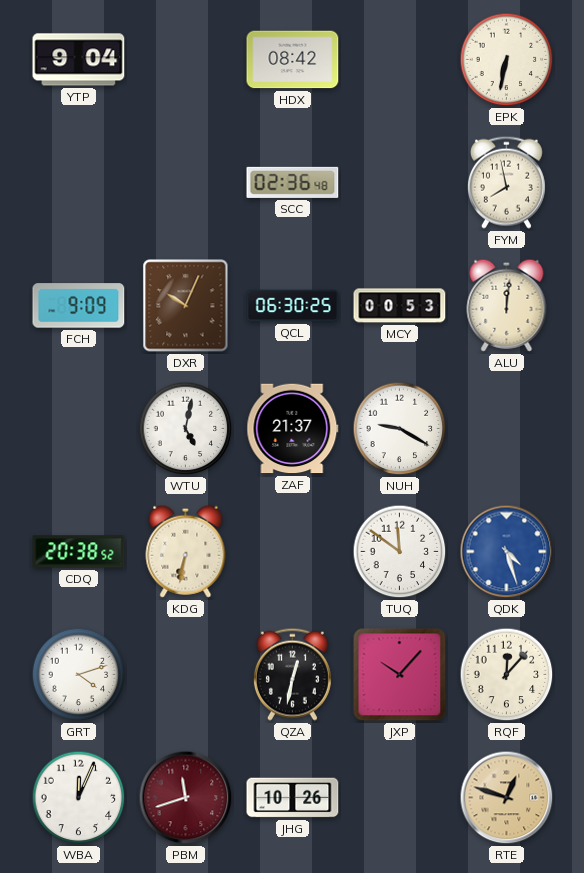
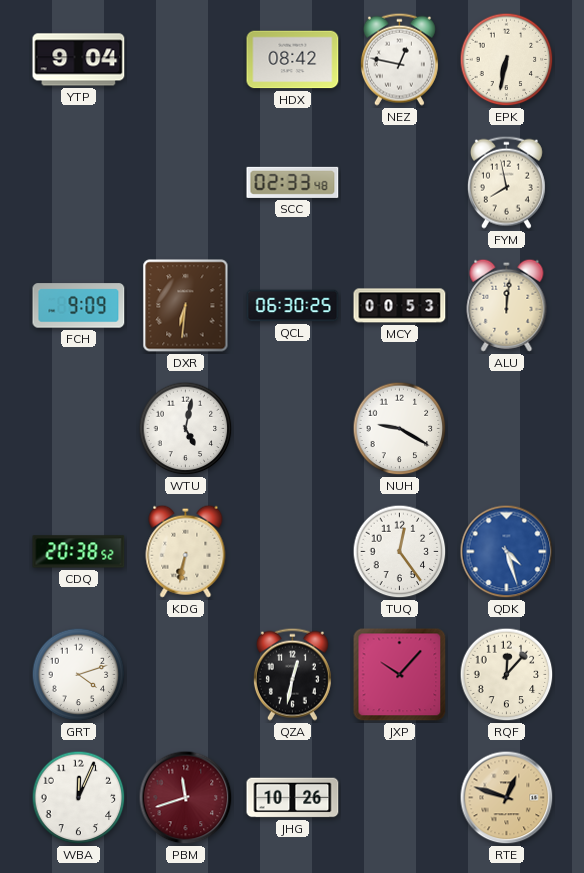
NEZ: none -> 12:47 (399, 59)
SCC: 02:36 -> 02:33 (293, 182)
DXR: 10:04 -> 6:31 (186, 306)
ZAF: 21:37 -> none (293, 429)
TUQ: 11:51 -> 12:24 (400, 552)
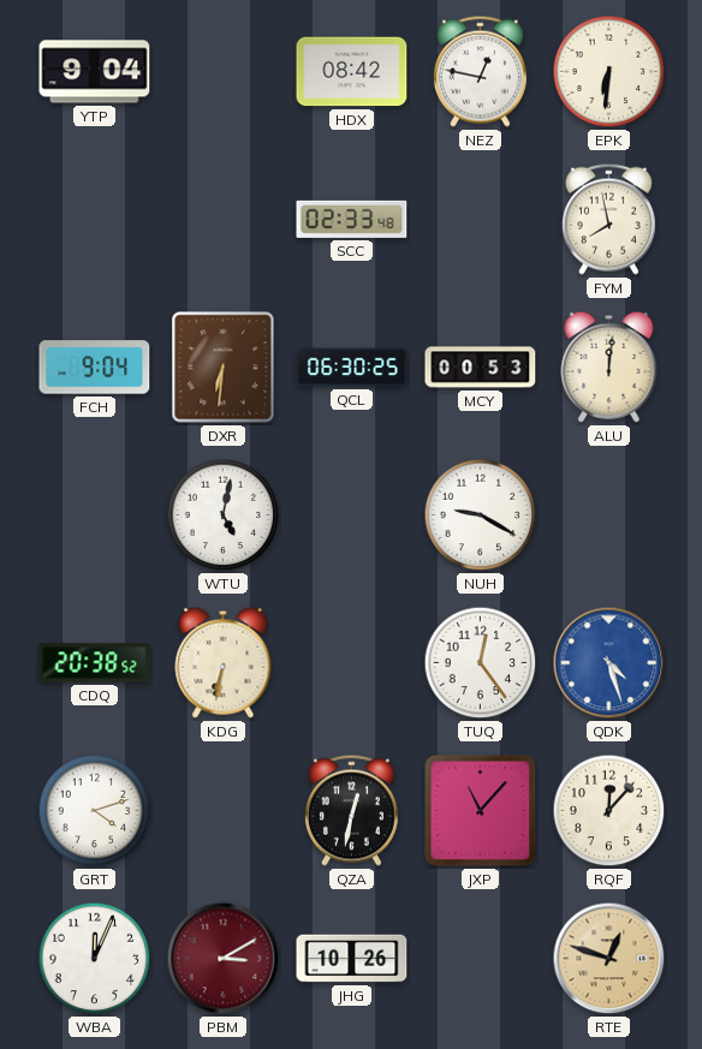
EPK: 6:32 -> 6:31 (609, 72)
FCH: 9:09 -> 9:04 (95, 368)
JXP: 10:07 -> 11:07 (481, 811)
PBM: 11:42 -> 3:10 (224, 959)
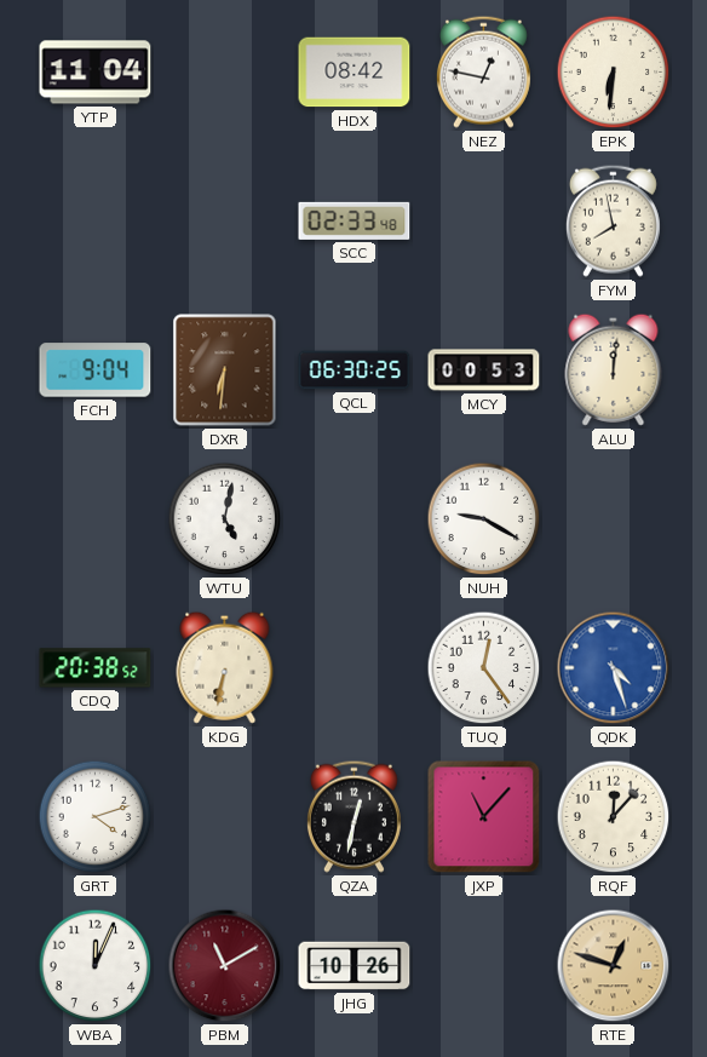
YTP: 9:04 -> 11:04 (96, 73)
PBM: 3:10 -> 11:10 (225, 966)
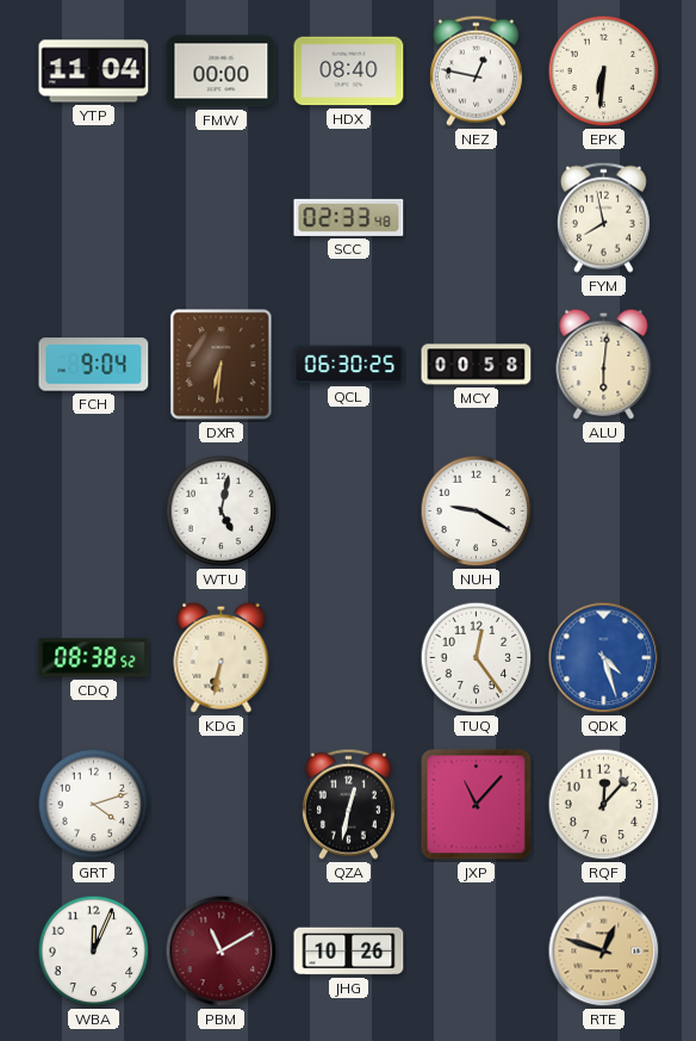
FMW: none -> 00:00 (222, 72)
HDX: 08:42 -> 08:40 (349, 72)
MCY: 00:53 -> 00:58 (477, 365)
ALU: 12:01 -> 6:01 (604, 364)
CDQ: 20:38 -> 08:38 (94, 658)
